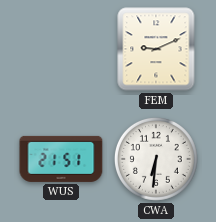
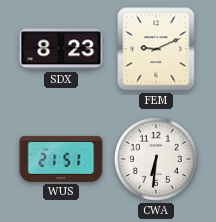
SDX: none -> 8:23 (61, 49)
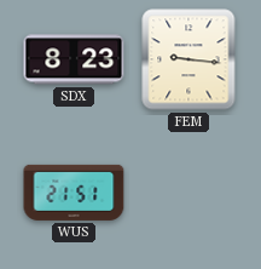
FEM: 9:11 -> 9:16 (188, 59)
CWA: 6:31 -> none (156, 159)
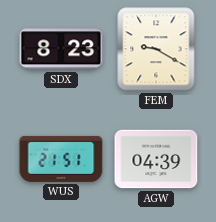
FEM: 9:16 -> 9:20 (156, 49)
AGW: none -> 04:39 (156, 159)
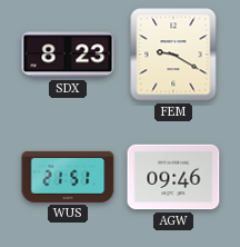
AGW: 04:39 -> 09:46 (173, 177)
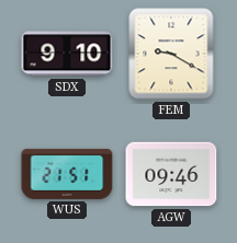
SDX: 8:23 -> 9:10 (67, 54)
